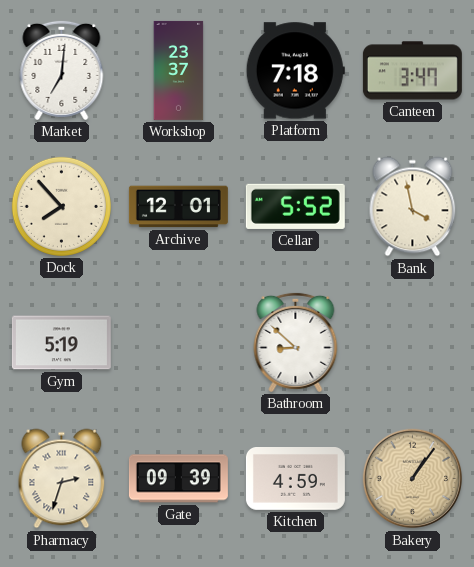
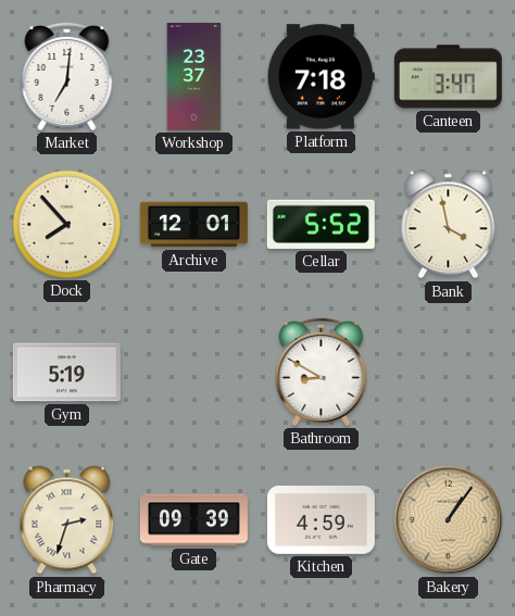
Bathroom: 8:52 -> 8:50 (322, 372)
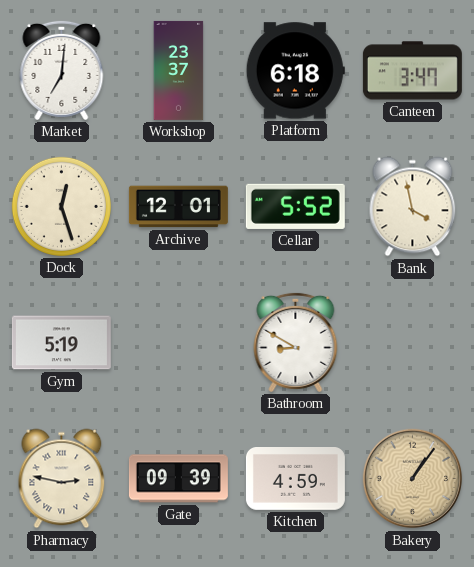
Platform: 7:18 -> 6:18 (295, 71)
Dock: 7:53 -> 12:27 (61, 206)
Pharmacy: 2:33 -> 2:47 (62, 479)
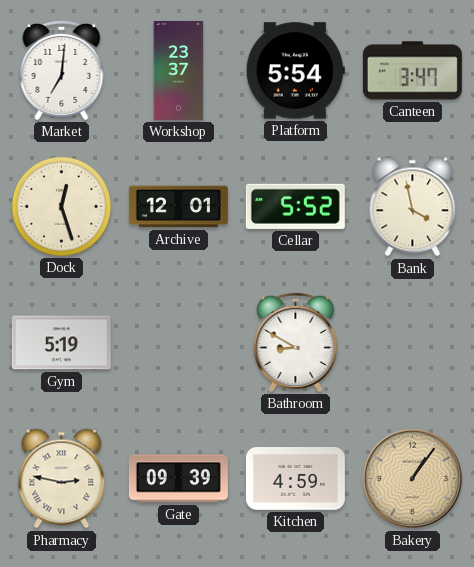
Platform: 6:18 -> 5:54 (295, 71)
